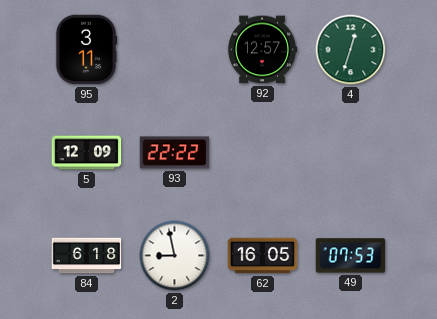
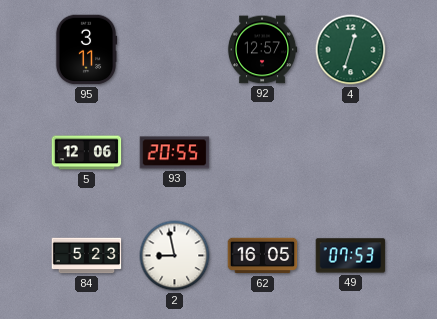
5: 12:09 -> 12:06 (87, 153)
93: 22:22 -> 20:55 (175, 153)
84: 6:18 -> 5:23 (87, 256)
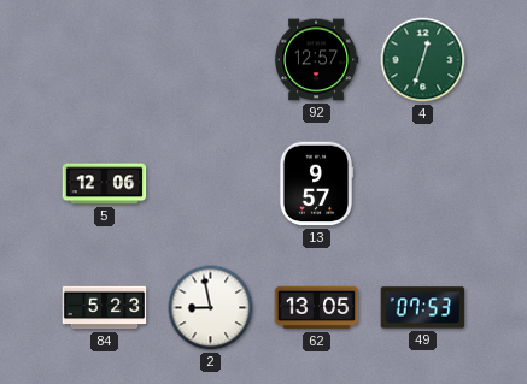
95: 3:11 -> none (86, 50)
93: 20:55 -> none (175, 153)
13: none -> 9:57 (316, 184)
62: 16:05 -> 13:05 (317, 308)
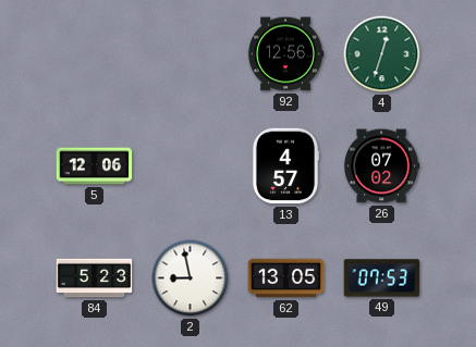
92: 12:57 -> 12:56 (285, 54)
13: 9:57 -> 4:57 (285, 166)
26: none -> 07:02 (381, 166)
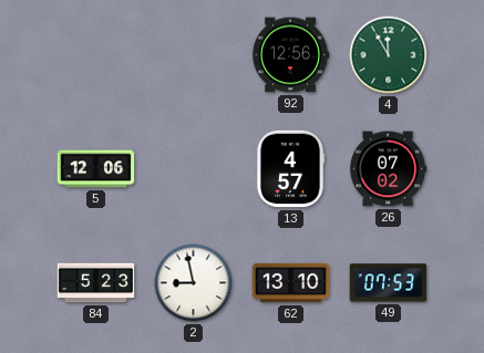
4: 12:33 -> 11:55 (389, 55)
62: 13:05 -> 13:10 (291, 283)
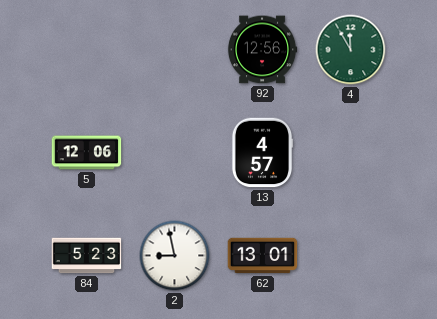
26: 07:02 -> none (388, 169)
62: 13:10 -> 13:01 (263, 256)
49: 07:53 -> none (389, 283)
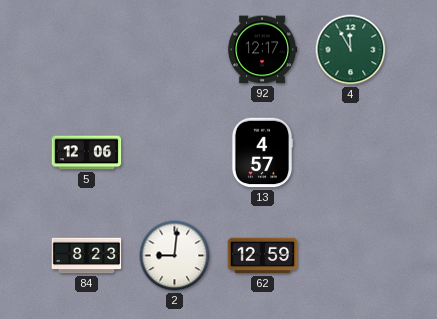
92: 12:56 -> 12:17 (262, 50)
84: 5:23 -> 8:23 (87, 256)
2: 8:58 -> 9:01 (175, 256)
62: 13:01 -> 12:59 (263, 256)
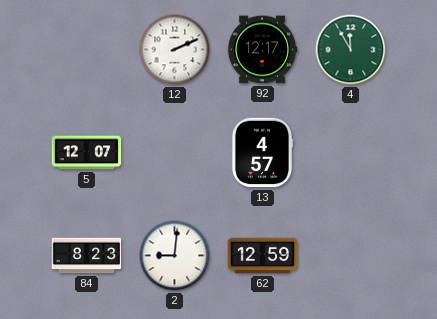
12: none -> 2:11 (175, 50)
5: 12:06 -> 12:07 (87, 153)
